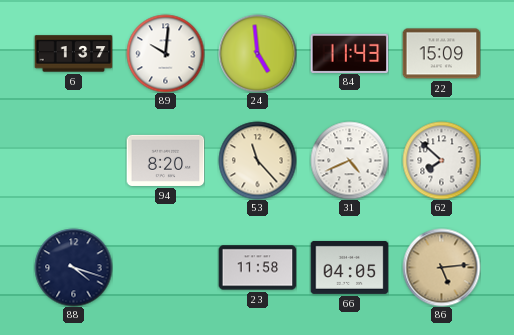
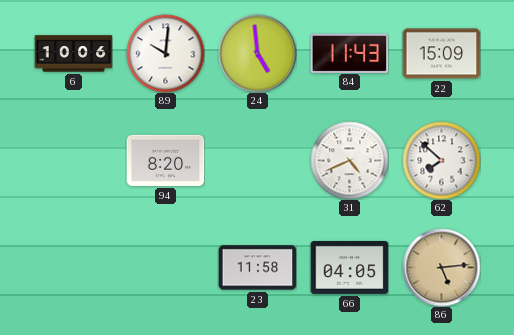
6: 1:37 -> 10:06 (73, 54)
53: 11:23 -> none (257, 160)
88: 4:18 -> none (73, 267)
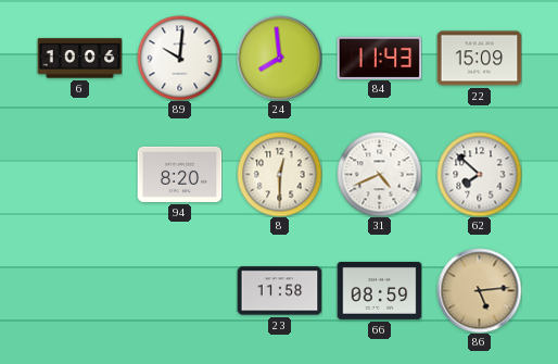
24: 4:59 -> 7:59 (279, 58)
8: none -> 12:30 (279, 174)
66: 04:05 -> 08:59 (379, 290)
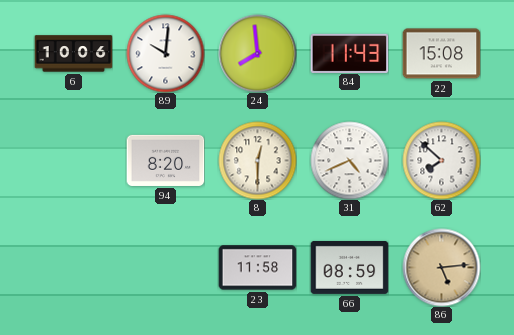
22: 15:09 -> 15:08 (441, 54)
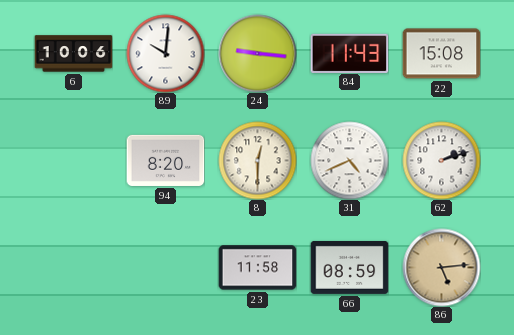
24: 7:59 -> 9:16 (257, 53)
62: 7:52 -> 2:12 (441, 160)
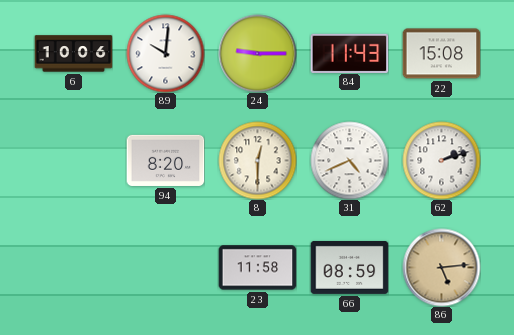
24: 9:16 -> 9:15 (257, 53)
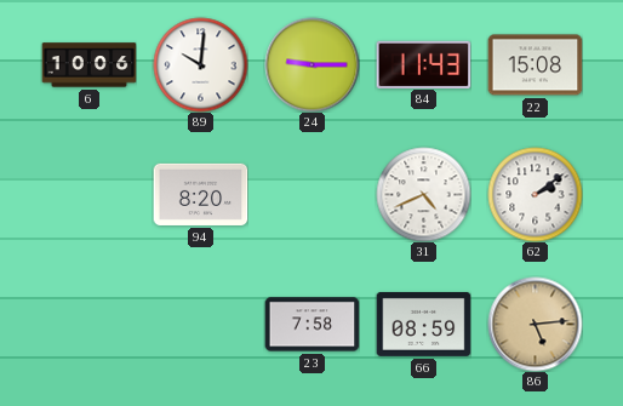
8: 12:30 -> none (257, 160)
62: 2:12 -> 2:09 (535, 194)
23: 11:58 -> 7:58 (311, 325)
